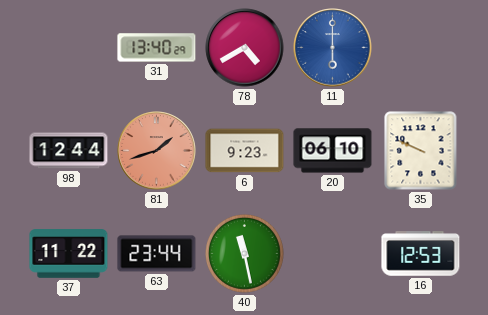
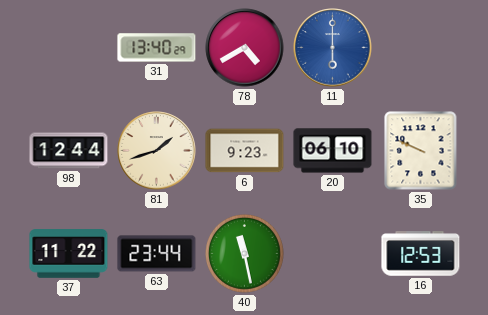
81 dial: salmon -> cream (157, 151)
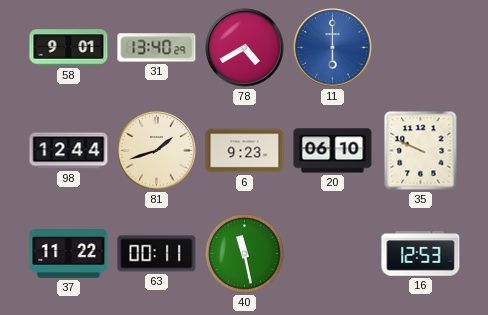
58: none -> 9:01 (69, 48)
63: 23:44 -> 00:11 (157, 254)
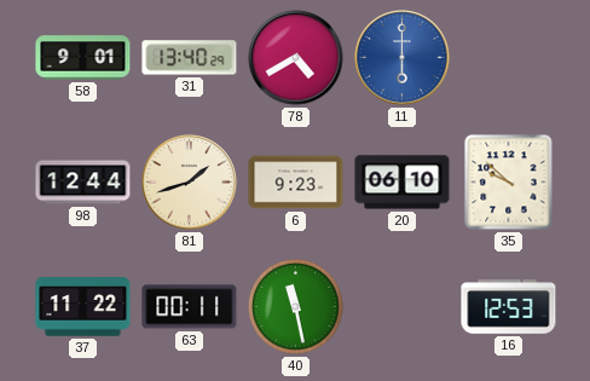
35: 9:49 -> 9:52 (509, 183)
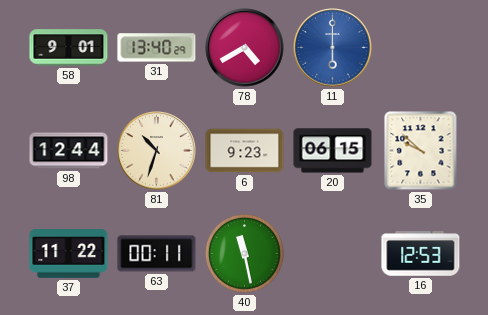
81: 1:42 -> 10:33 (157, 151)
20: 06:10 -> 06:15 (333, 151)
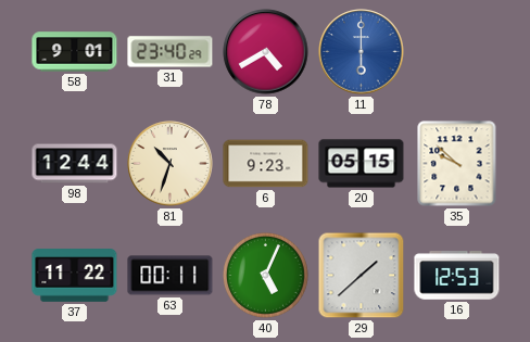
31: 13:40 -> 23:40 (171, 52)
20: 06:15 -> 05:15 (362, 164)
40: 11:28 -> 5:04 (266, 276)
29: none -> 1:38 (362, 276)
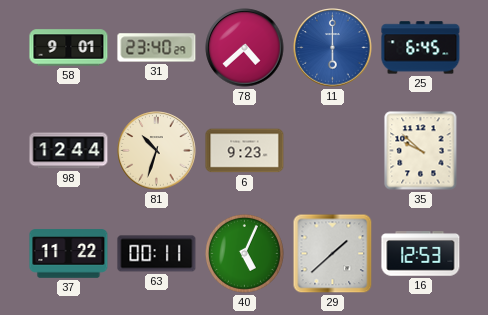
78: 4:40 -> 4:38 (245, 48)
25: none -> 6:45 (421, 48)
20: 05:15 -> none (362, 164)
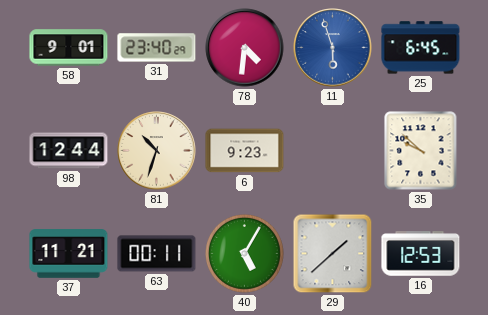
78: 4:38 -> 4:31 (245, 48)
11: 6:00 -> 5:57 (333, 48)
37: 11:22 -> 11:21 (69, 254)
40: 5:04 -> 5:05 (245, 254)
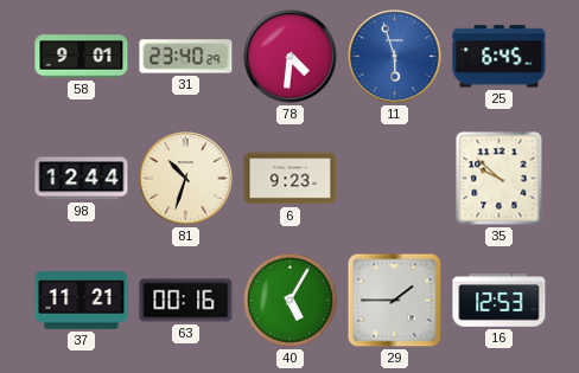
63: 00:11 -> 00:16 (186, 301)
29: 1:38 -> 1:45 (395, 301)
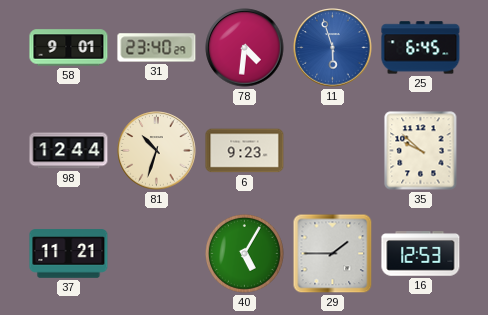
63: 00:16 -> none (186, 301)
